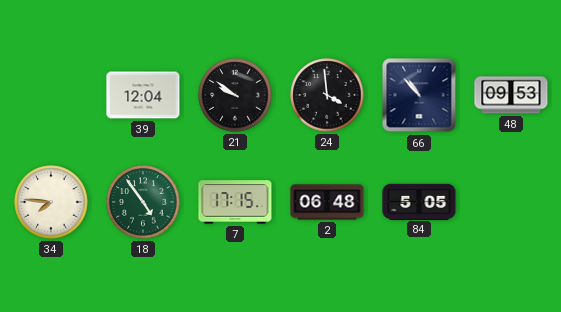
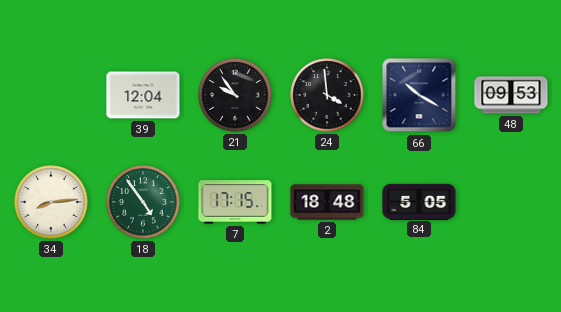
21: 9:51 -> 9:54 (235, 95)
66: 10:53 -> 10:20 (419, 95)
34: 7:46 -> 8:14 (51, 202)
2: 06:48 -> 18:48 (327, 202)
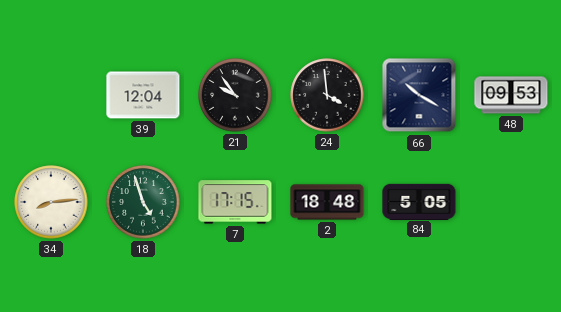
18: 4:54 -> 4:57 (143, 202)
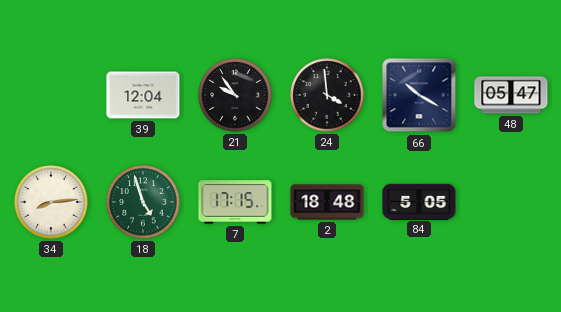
48: 09:53 -> 05:47 (511, 95)
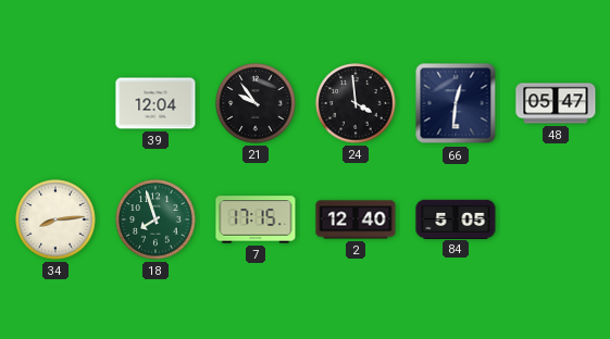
66: 10:20 -> 12:31 (456, 103)
18: 4:57 -> 7:57 (155, 219)
2: 18:48 -> 12:40 (356, 219)
